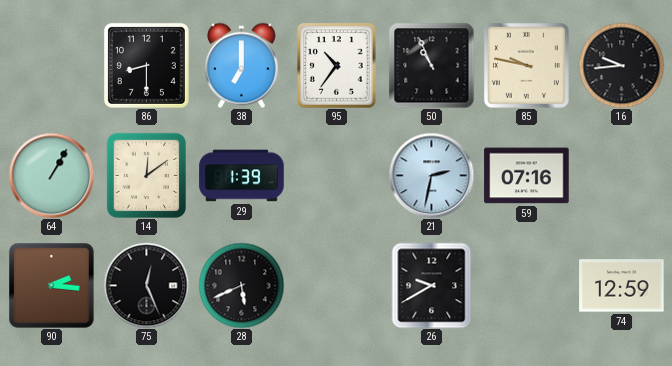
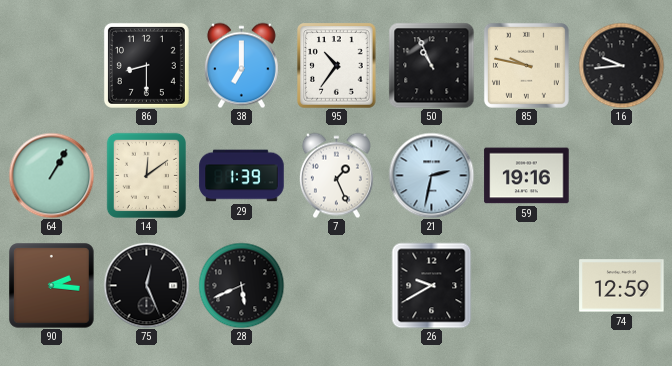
7: none -> 1:26 (336, 175)
59: 07:16 -> 19:16 (527, 176)
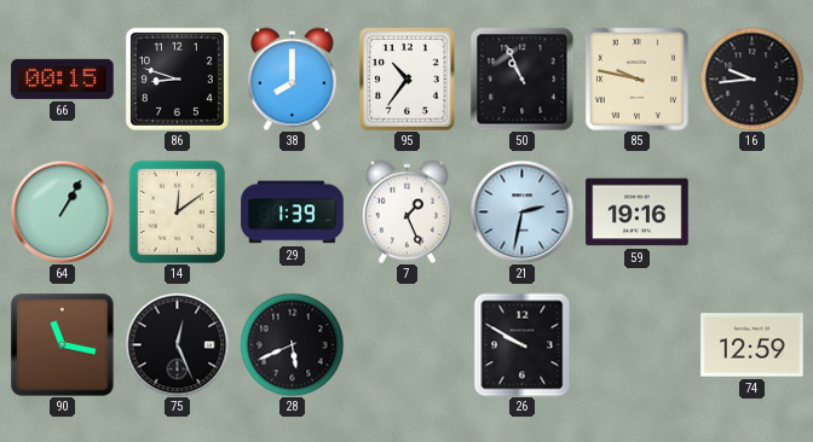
66: none -> 00:15 (63, 78)
86: 8:30 -> 8:48 (177, 78)
38: 7:00 -> 8:00 (292, 78)
90: 2:16 -> 11:17 (63, 345)
26: 9:40 -> 9:50 (523, 344)
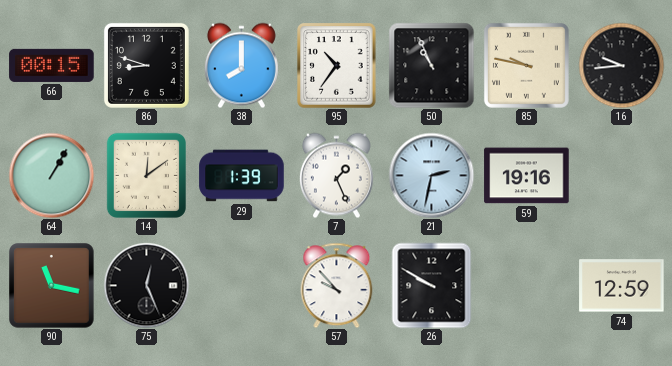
28: 5:41 -> none (292, 344)
57: none -> 9:53 (337, 285)
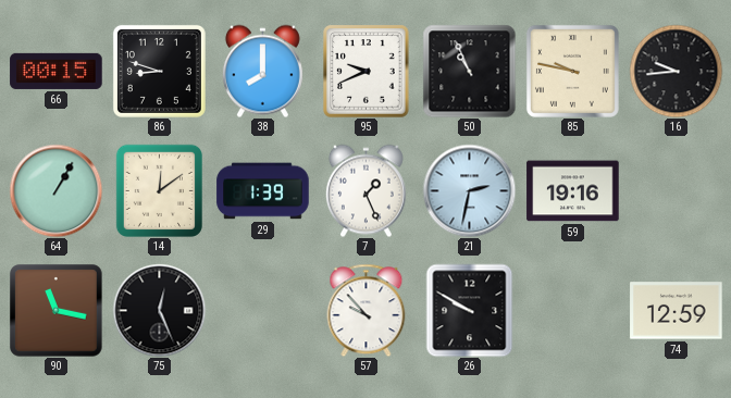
95: 10:36 -> 9:41 (367, 72)
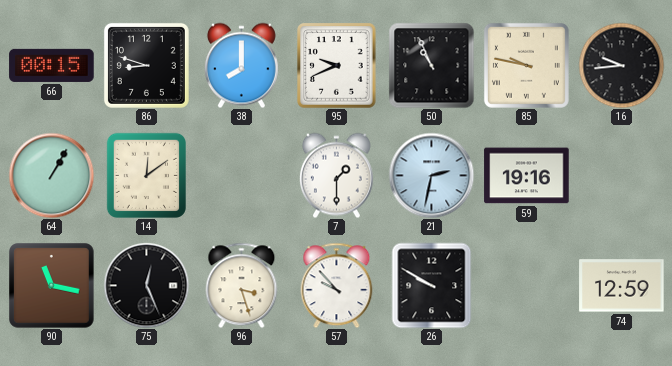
29: 1:39 -> none (263, 191)
7: 1:26 -> 1:30 (336, 175)
96: none -> 3:27 (242, 285)
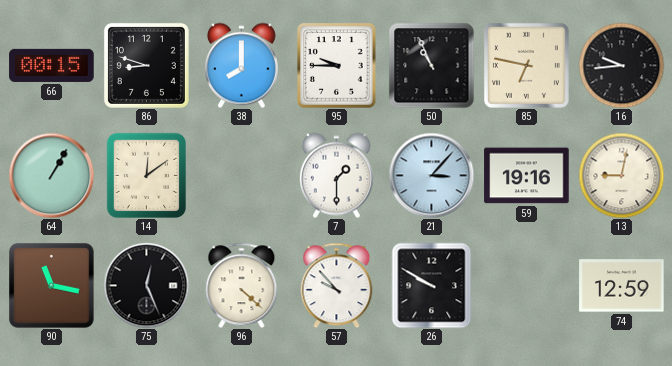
95: 9:41 -> 9:45 (337, 66)
85: 9:47 -> 6:47 (526, 65)
21: 2:32 -> 3:07 (431, 175)
13: none -> 9:02 (621, 175)
96: 3:27 -> 4:22 (242, 285)
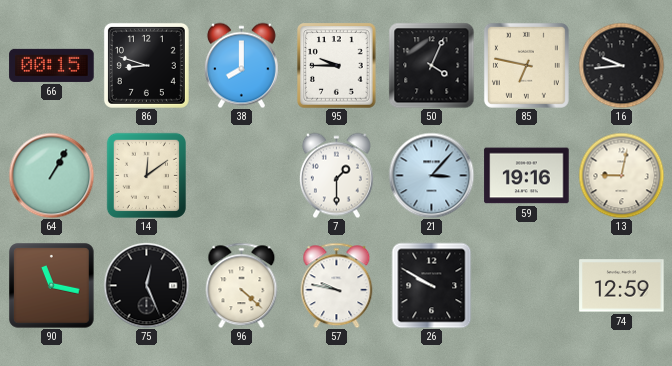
50: 10:56 -> 4:04 (431, 65)
57: 9:53 -> 9:47 (337, 285)
